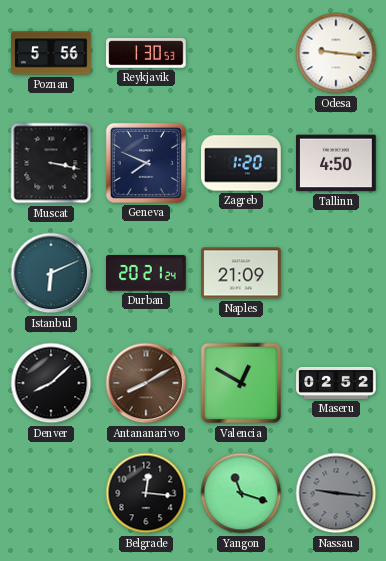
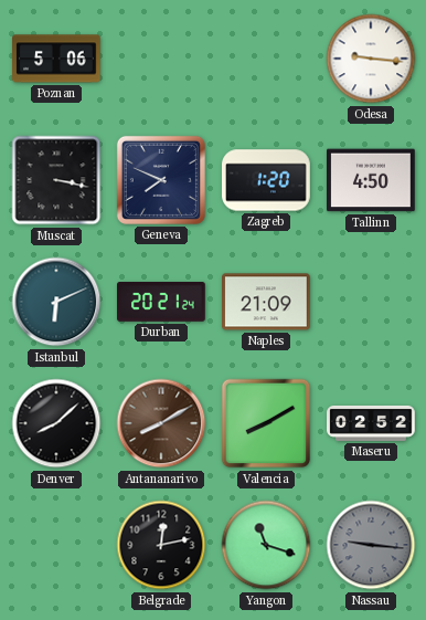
Poznan: 5:56 -> 5:06 (57, 59)
Reykjavik: 1:30 -> none (146, 53)
Valencia: 12:50 -> 8:10 (266, 423)
Belgrade: 12:16 -> 12:13 (161, 545)
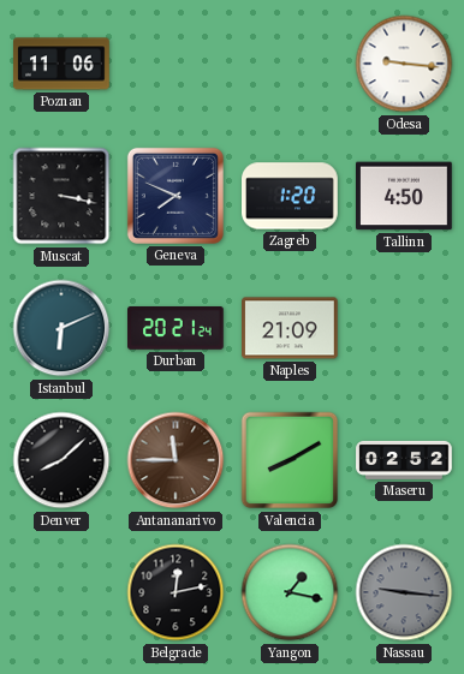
Poznan: 5:06 -> 11:06 (63, 64)
Antananarivo: 8:10 -> 11:45 (176, 460)
Yangon: 11:18 -> 1:17 (290, 592)
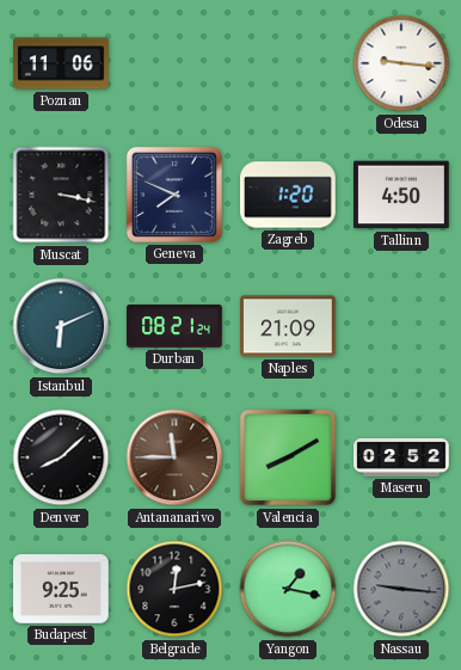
Durban: 20:21 -> 08:21 (176, 327)
Budapest: none -> 9:25 (62, 589)
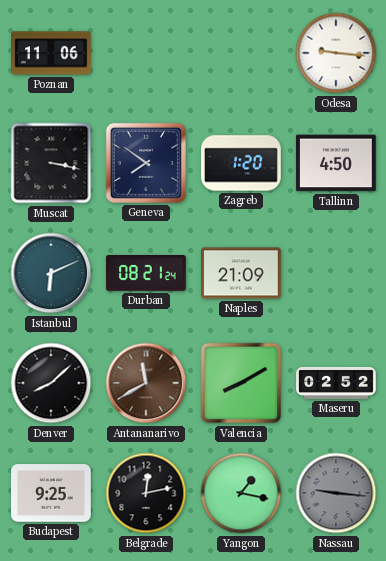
Geneva: 7:49 -> 7:51 (146, 163)
Antananarivo: 11:45 -> 11:40 (146, 383)
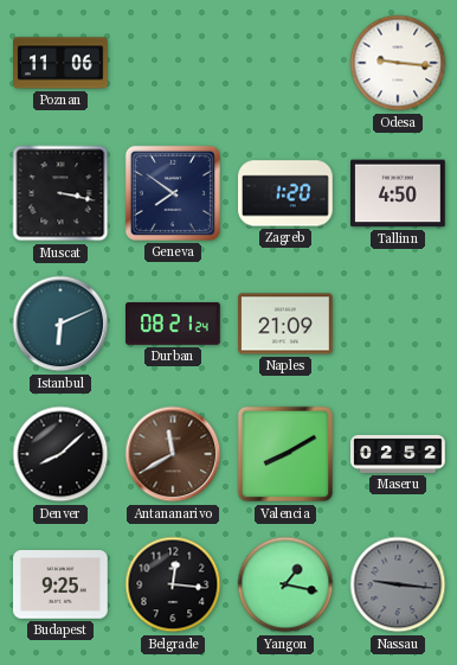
Belgrade: 12:13 -> 12:16 (173, 584)
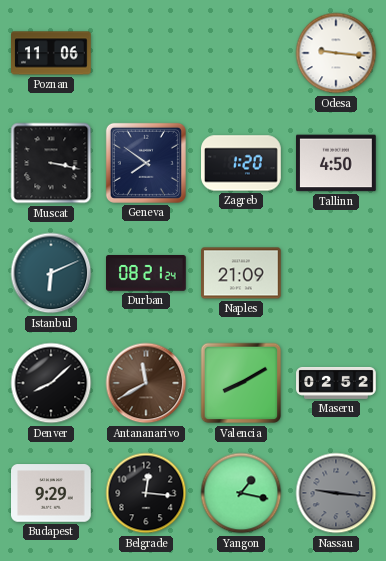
Budapest: 9:25 -> 9:29 (52, 493)
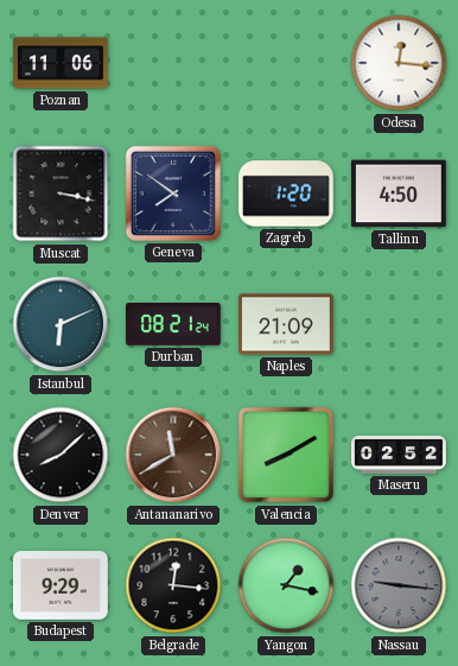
Odesa: 9:16 -> 12:16 (399, 63)
